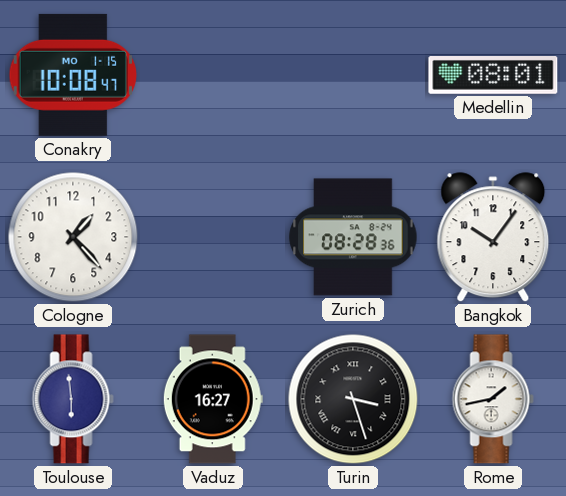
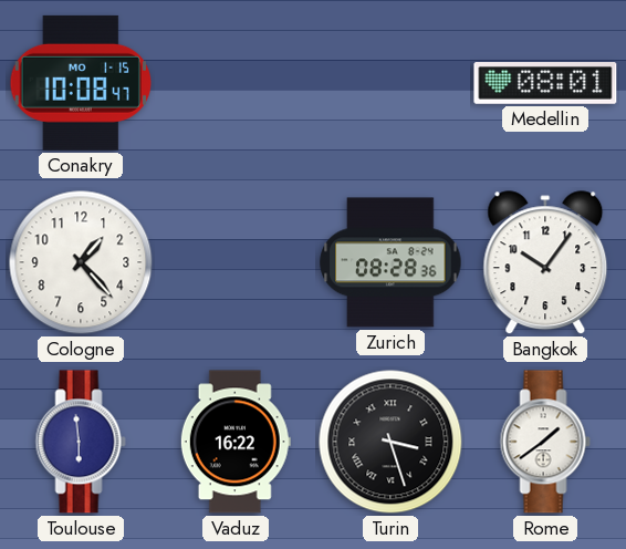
Vaduz: 16:27 -> 16:22 (236, 442)
Rome: 1:43 -> 1:39 (545, 442)
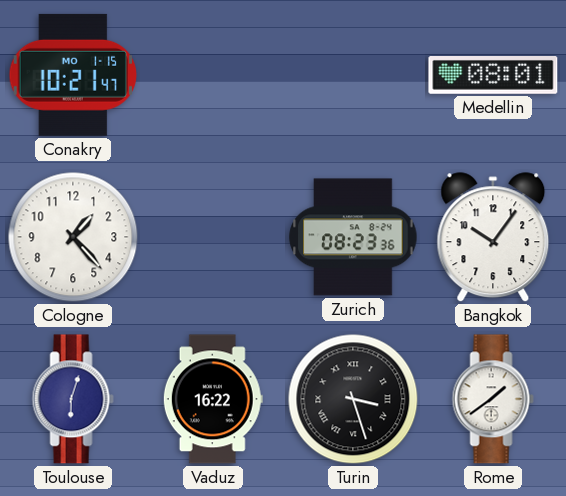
Conakry: 10:08 -> 10:21 (72, 75)
Zurich: 08:28 -> 08:23 (353, 237)
Toulouse: 5:59 -> 6:03 (73, 399)
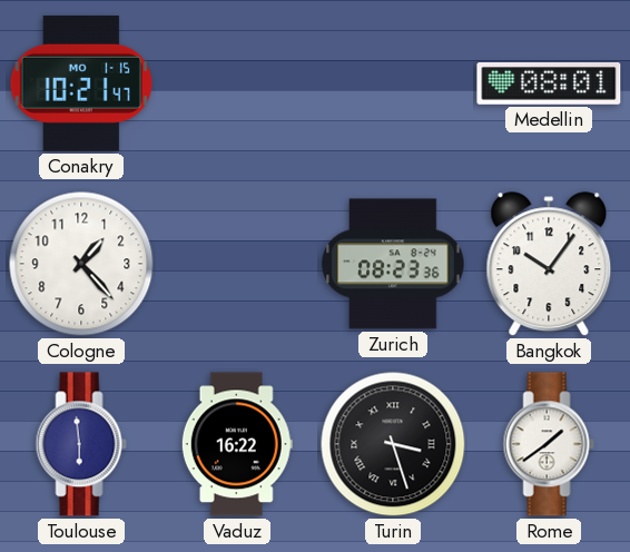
Toulouse: 6:03 -> 5:59 (81, 444)
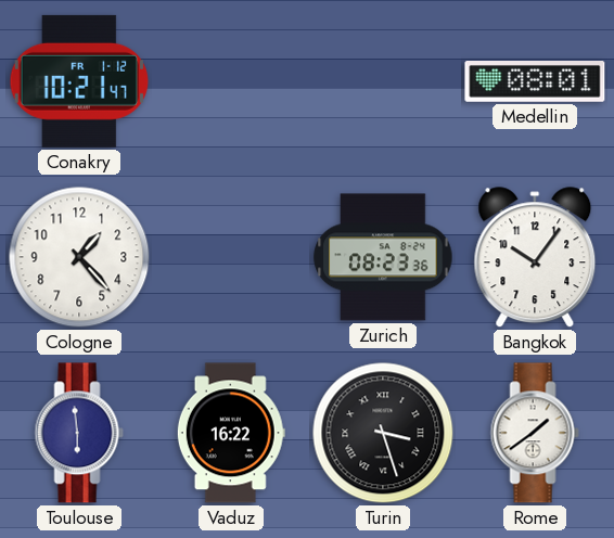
Conakry date: MO 1-15 -> FR 1-12 (78, 81)
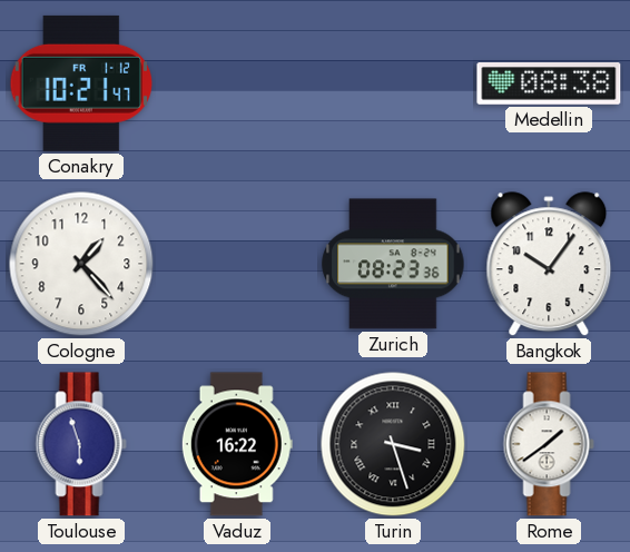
Medellin: 08:01 -> 08:38 (549, 85)
Toulouse: 5:59 -> 5:57 (81, 444)
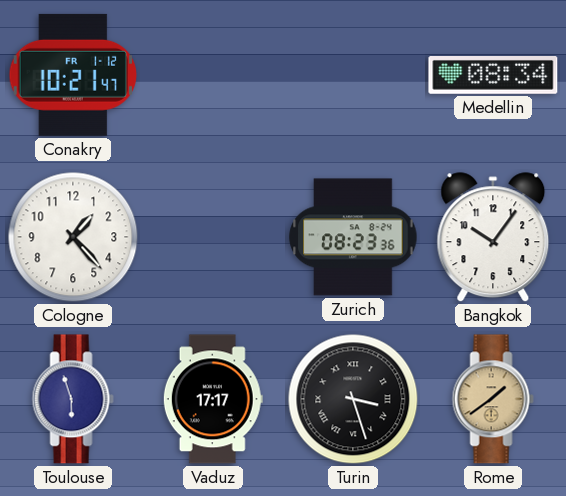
Medellin: 08:38 -> 08:34 (493, 76)
Vaduz: 16:22 -> 17:17 (213, 399)
Rome dial: white -> champagne (493, 399)
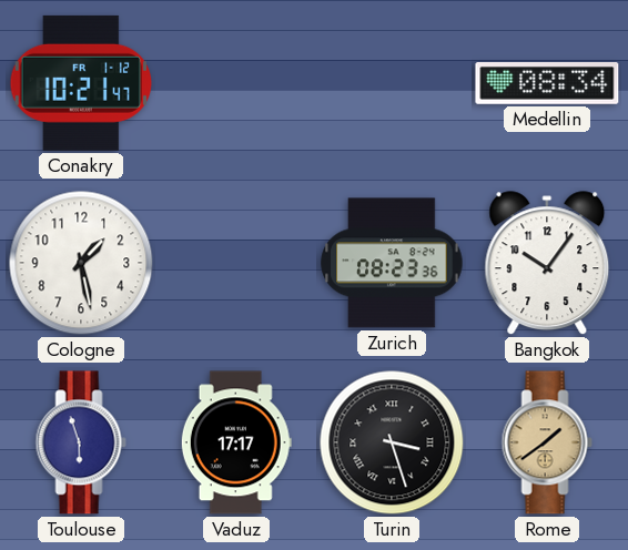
Cologne: 1:23 -> 1:28 (81, 263)
